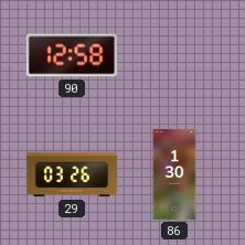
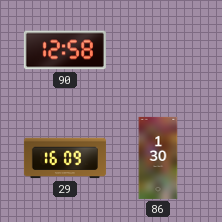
29: 03:26 -> 16:09 (65, 158)
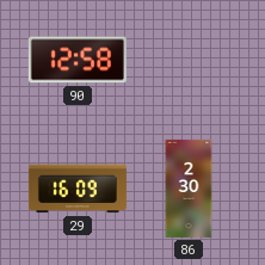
86: 1:30 -> 2:30 (189, 189)
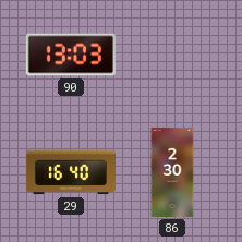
90: 12:58 -> 13:03 (71, 55)
29: 16:09 -> 16:40 (71, 172)
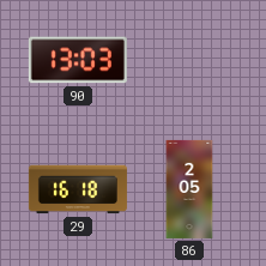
29: 16:40 -> 16:18 (78, 189)
86: 2:30 -> 2:05 (189, 189)
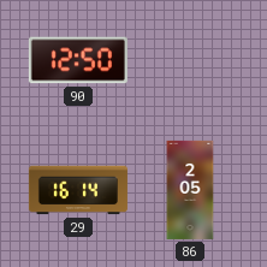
90: 13:03 -> 12:50 (78, 60)
29: 16:18 -> 16:14 (78, 190)
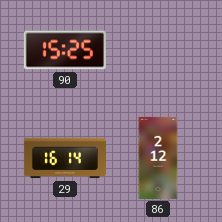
90: 12:50 -> 15:25 (65, 50)
86: 2:05 -> 2:12 (158, 158)
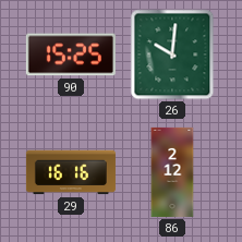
26: none -> 10:01 (172, 55)
29: 16:14 -> 16:16 (71, 172)
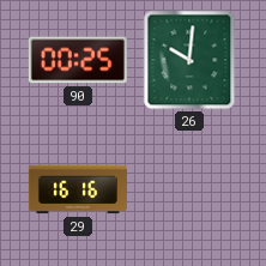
90: 15:25 -> 00:25 (78, 60)
86: 2:12 -> none (172, 172)
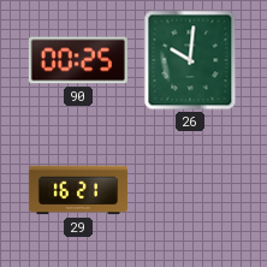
29: 16:16 -> 16:21 (78, 190)
